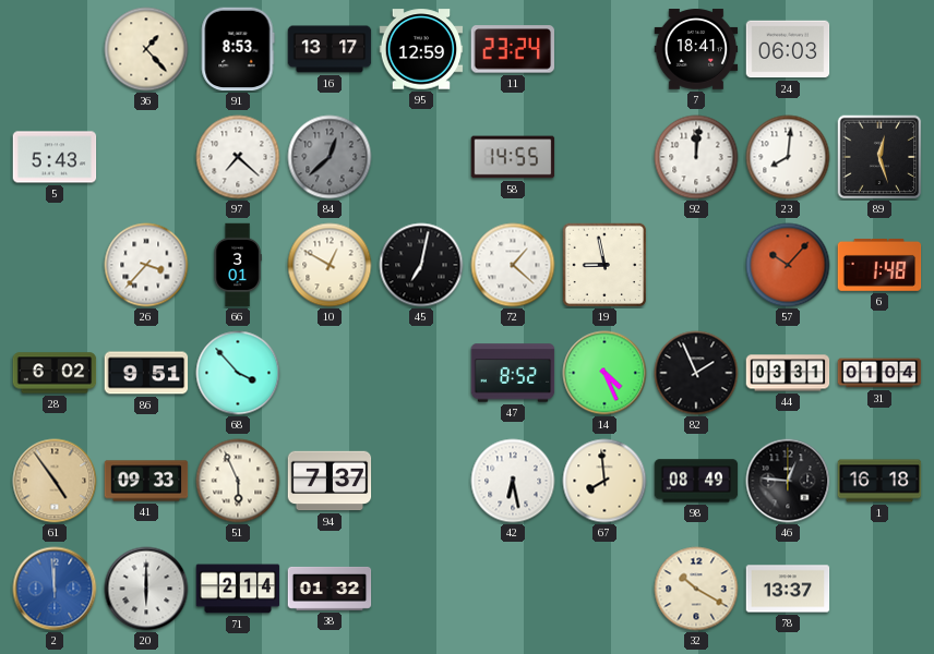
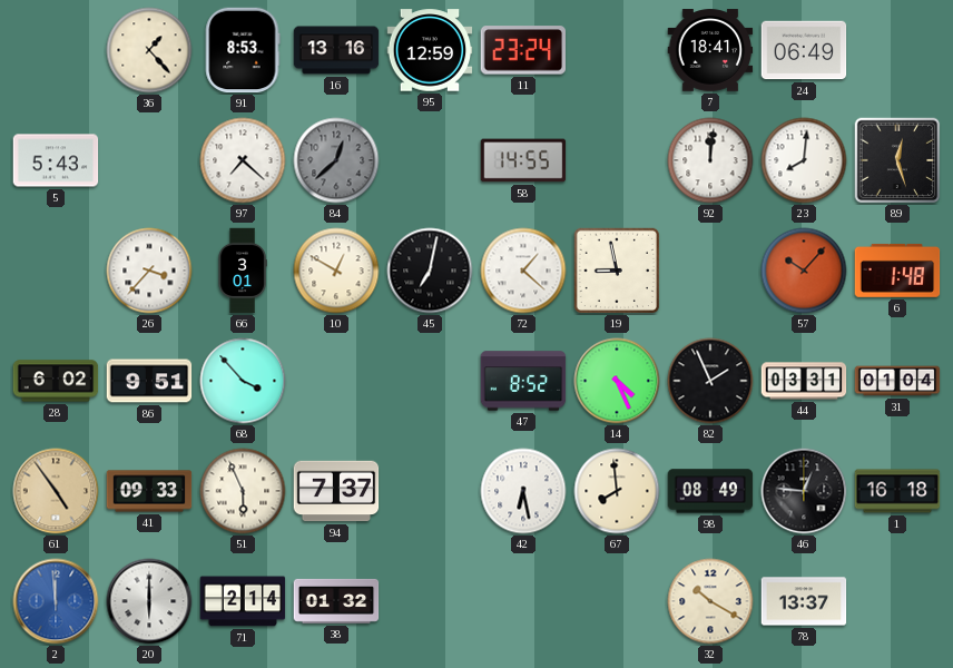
16: 13:17 -> 13:16 (336, 50)
24: 06:03 -> 06:49 (804, 50)
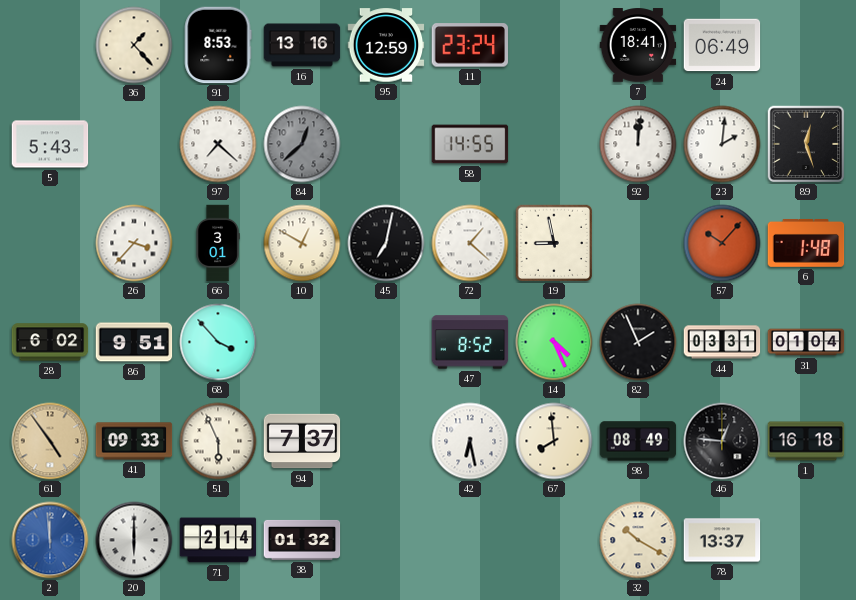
23: 8:01 -> 2:01 (722, 144)
